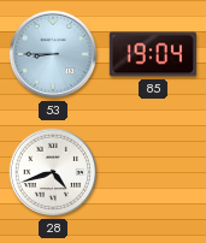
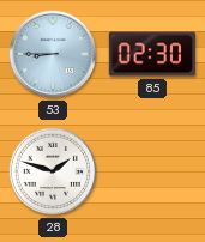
85: 19:04 -> 02:30 (152, 54)
28: 4:42 -> 1:48 (53, 171)
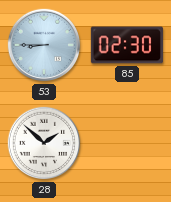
28: 1:48 -> 1:52 (44, 143)
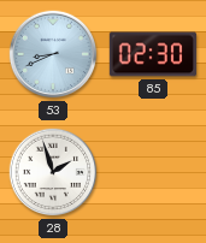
53: 8:45 -> 8:41 (53, 54)
28: 1:52 -> 1:57 (53, 172)
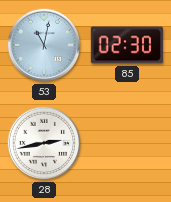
53: 8:41 -> 11:02 (44, 45)
28: 1:57 -> 2:43 (44, 143)
